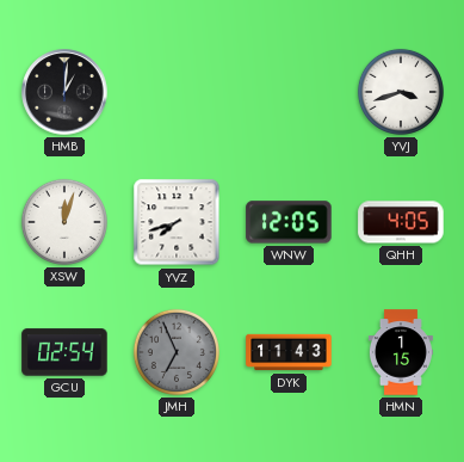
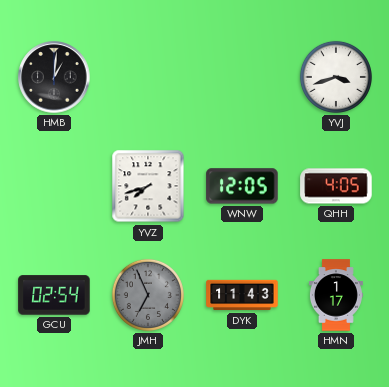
XSW: 12:03 -> none (64, 222)
HMN: 1:15 -> 1:17 (336, 295)
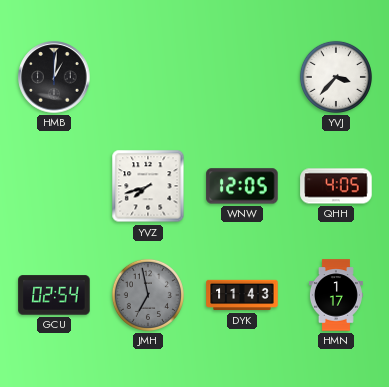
YVJ: 3:42 -> 3:37 (336, 77)
JMH: 6:56 -> 6:58 (148, 295)
